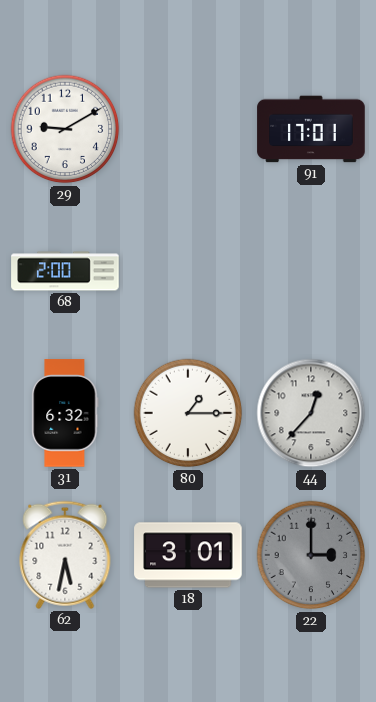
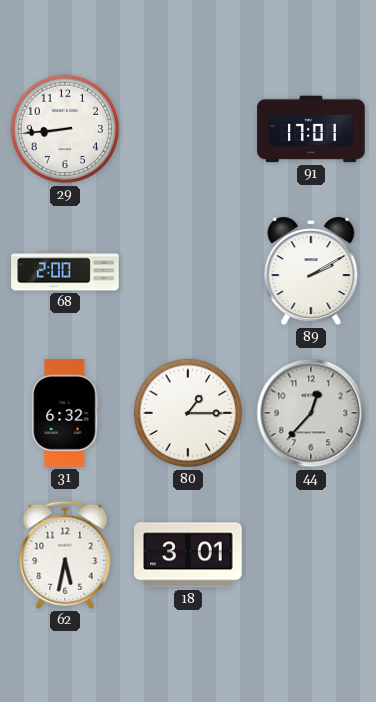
29: 9:10 -> 8:44 (65, 129)
89: none -> 2:10 (311, 271)
22: 3:00 -> none (311, 555)
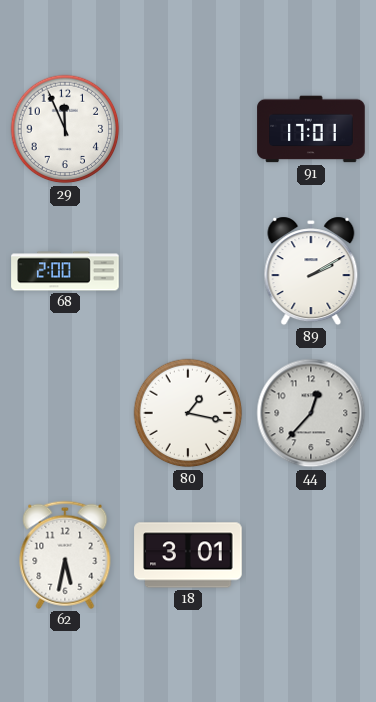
29: 8:44 -> 11:56 (65, 129)
31: 6:32 -> none (65, 413)
80: 1:15 -> 1:17 (188, 413)
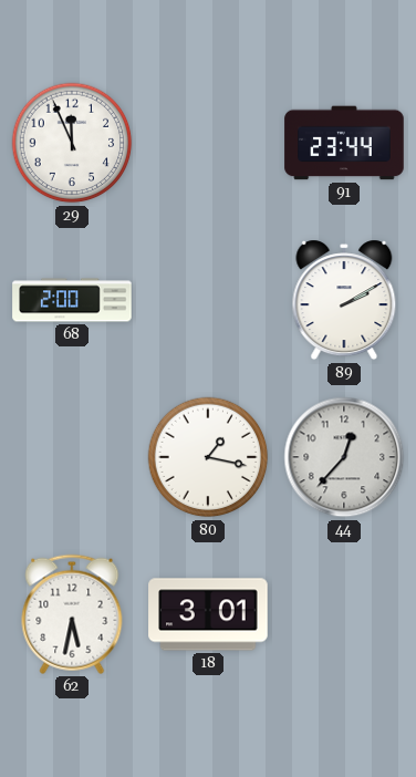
91: 17:01 -> 23:44 (344, 143)
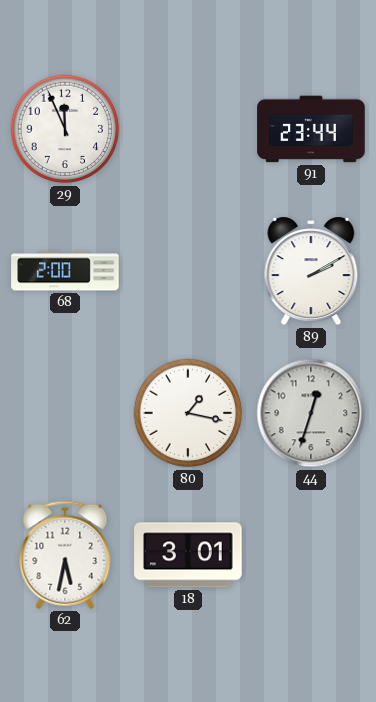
44: 12:37 -> 12:33 (311, 413)
